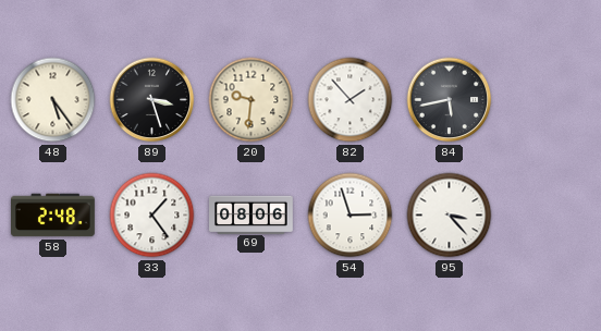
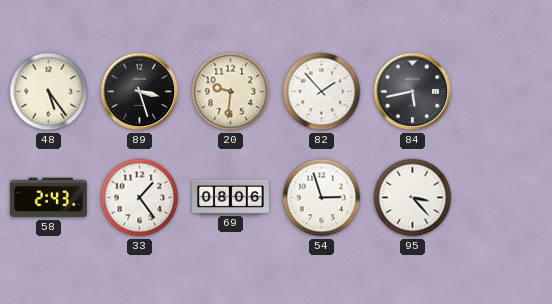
58: 2:48 -> 2:43 (49, 198)
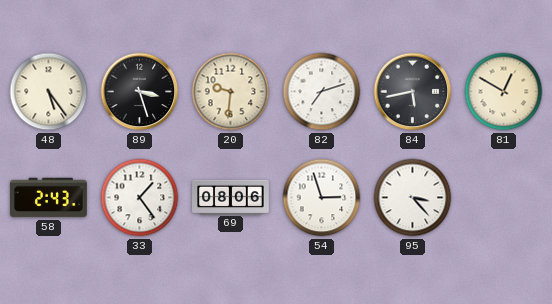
82: 1:53 -> 7:12 (322, 92)
81: none -> 12:50 (504, 92)
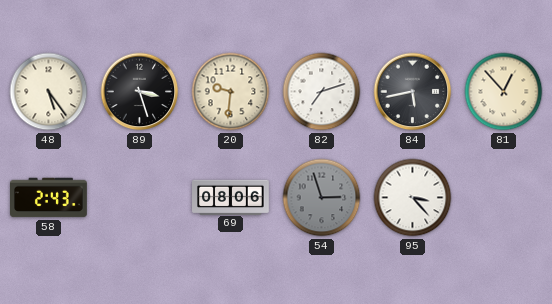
81: 12:50 -> 12:53 (504, 92)
33: 1:24 -> none (140, 198)
54 dial: white -> grey (322, 198)
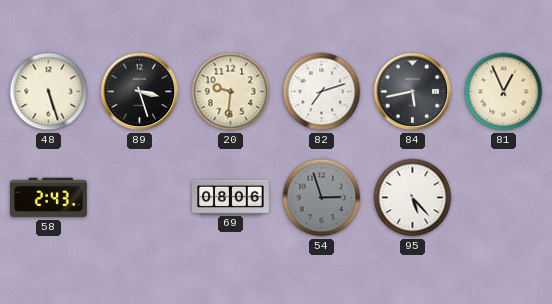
48: 5:24 -> 5:27 (49, 92)
81: 12:53 -> 12:56 (504, 92)
95: 3:23 -> 5:23 (413, 198)
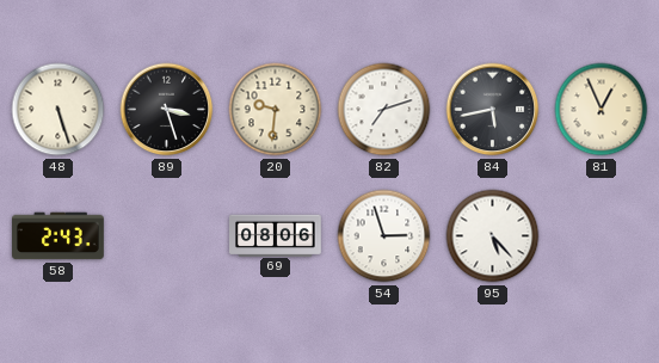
54 dial: grey -> white (384, 236)
